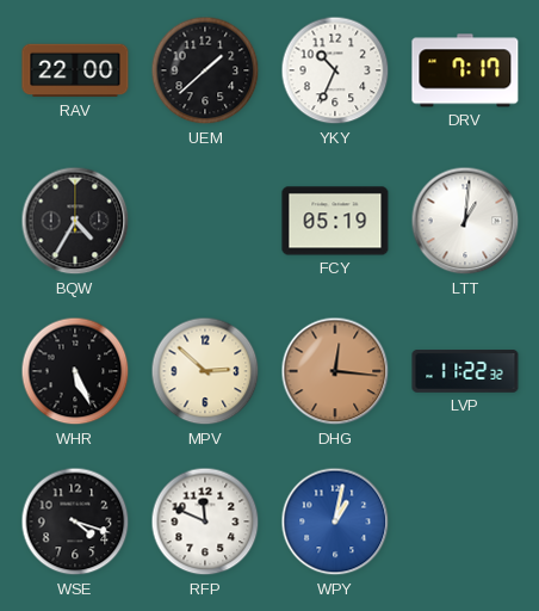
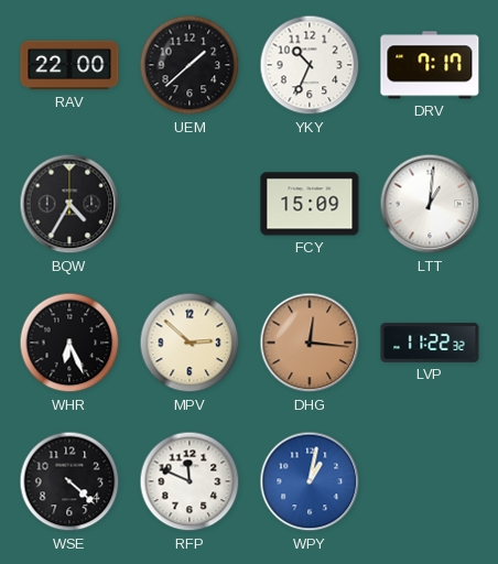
FCY: 05:19 -> 15:09 (310, 204)
WHR: 5:26 -> 6:26 (69, 343)
WSE: 4:18 -> 4:22 (69, 481)
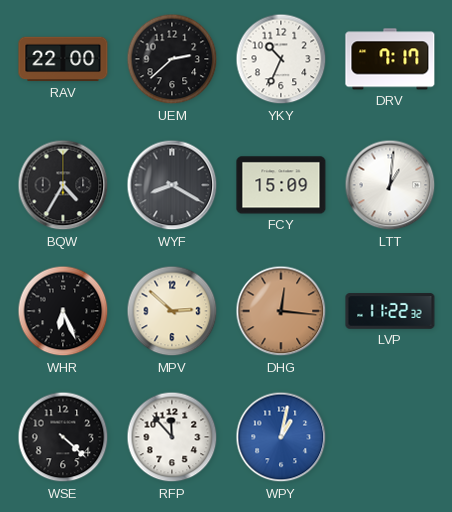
UEM: 1:38 -> 2:38 (172, 59)
WYF: none -> 8:20 (172, 185)
RFP: 11:49 -> 11:53 (172, 437)
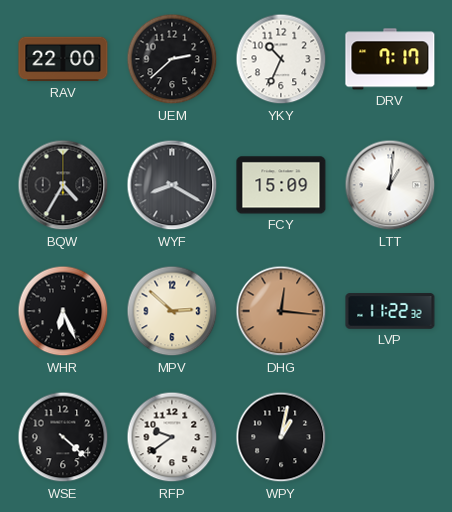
RFP: 11:53 -> 9:39 (172, 437)
WPY dial: blue -> black (281, 437)
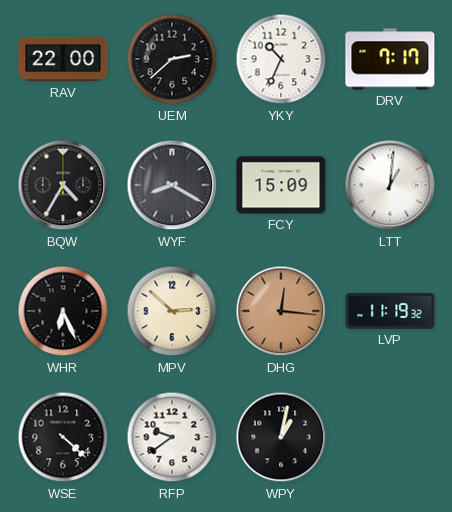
LVP: 11:22 -> 11:19 (390, 311)
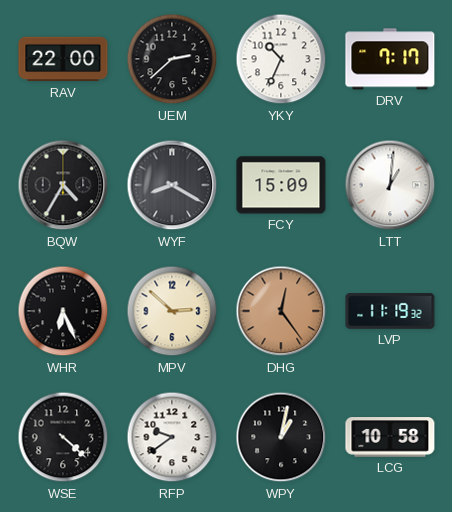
DHG: 12:16 -> 12:24 (281, 311)
LCG: none -> 10:58 (390, 437)
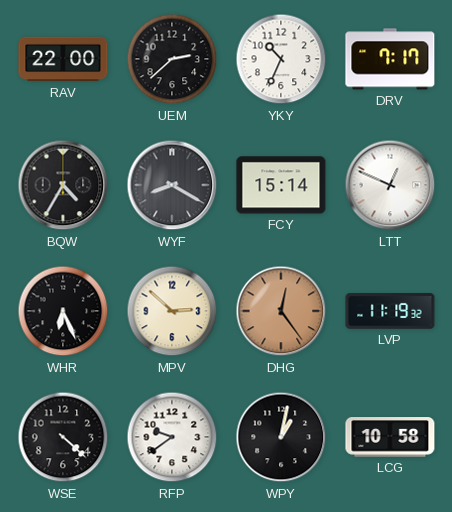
FCY: 15:09 -> 15:14 (281, 185)
LTT: 1:01 -> 12:49 (390, 185)
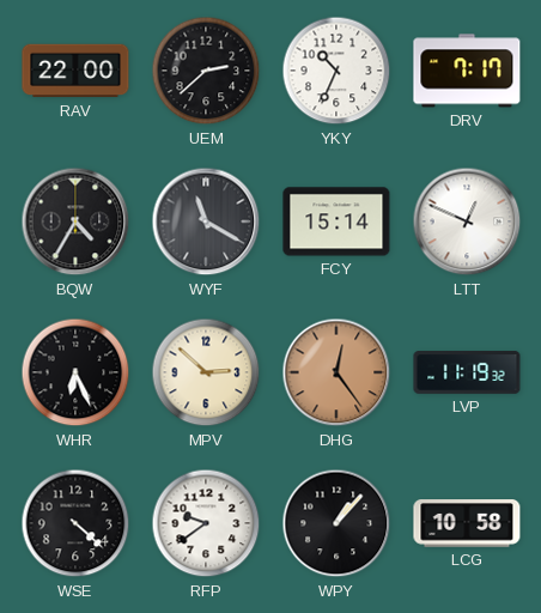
WYF: 8:20 -> 11:20 (206, 221)
WPY: 1:02 -> 1:07 (336, 523)
